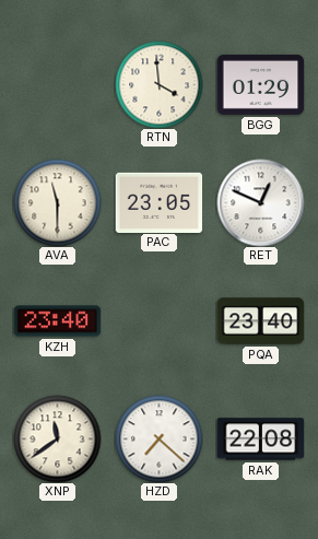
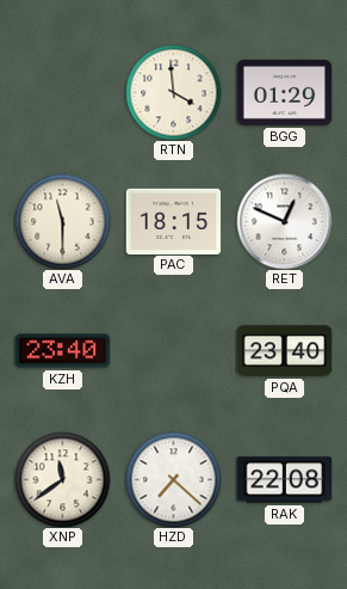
PAC: 23:05 -> 18:15 (173, 221)
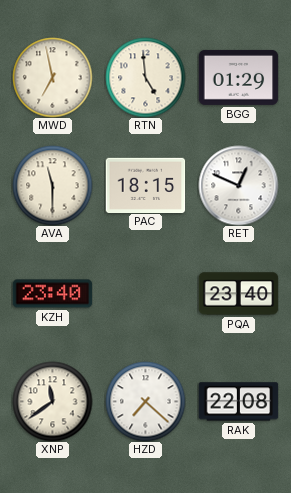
MWD: none -> 6:58 (52, 77)
RTN: 3:59 -> 4:59 (145, 77)
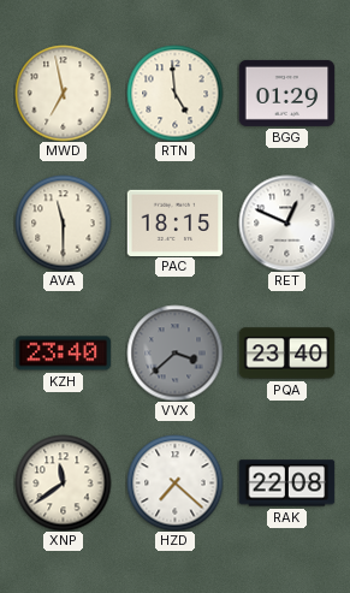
VVX: none -> 3:38 (174, 352)
